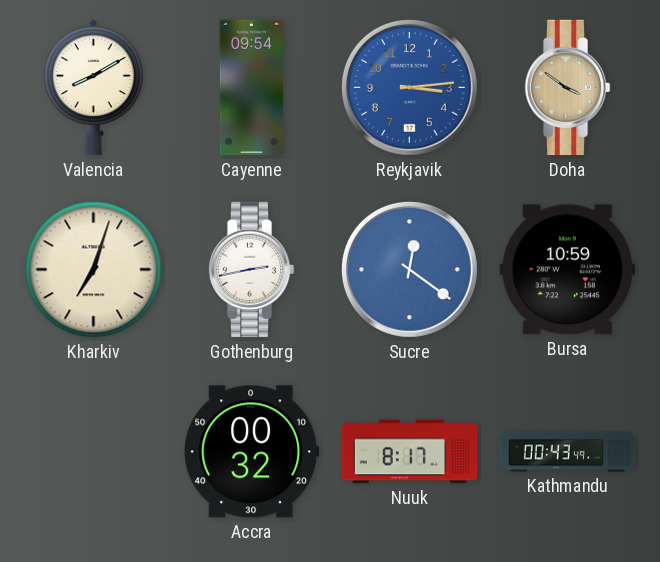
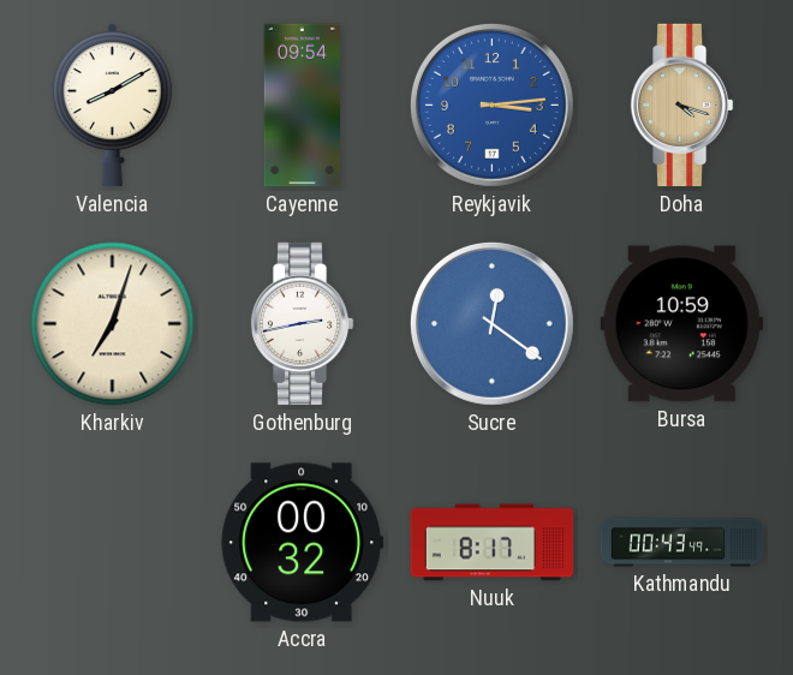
Doha: 3:51 -> 4:18 (681, 106)
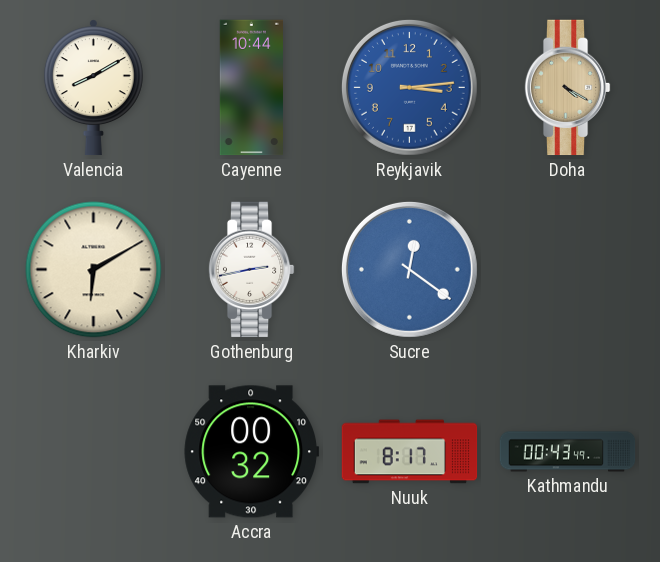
Cayenne: 09:54 -> 10:44 (252, 88)
Doha: 4:18 -> 4:20 (567, 88)
Kharkiv: 7:03 -> 6:10 (94, 270)
Bursa: 10:59 -> none (681, 324)
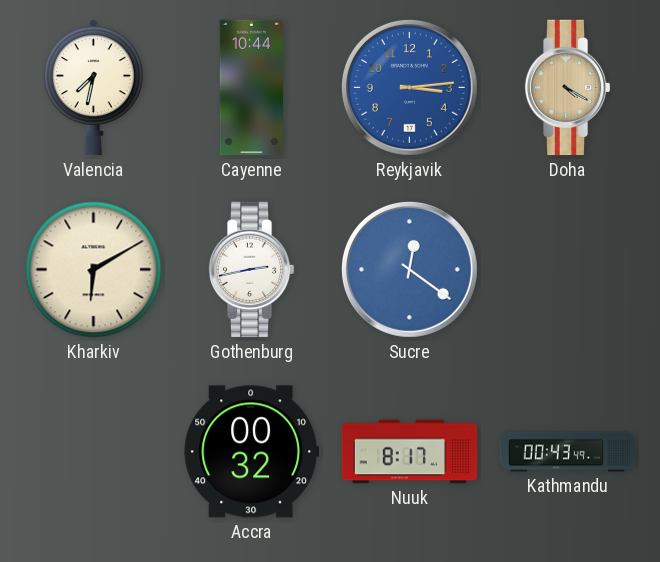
Valencia: 8:10 -> 7:32 (93, 88)
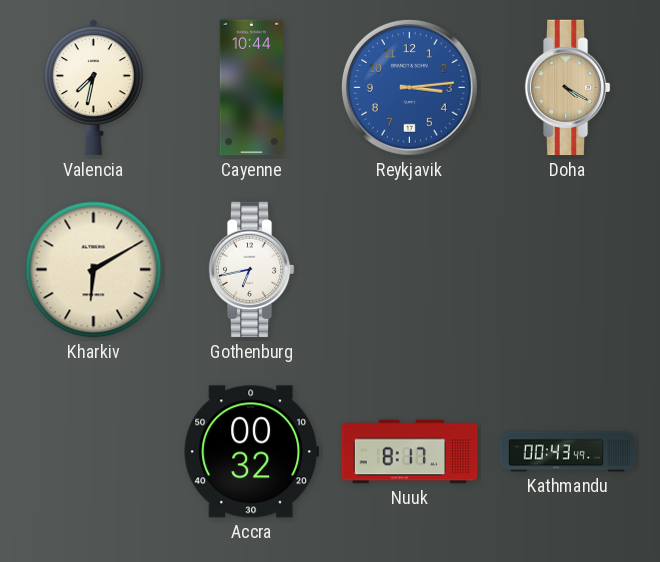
Gothenburg: 2:43 -> 6:43 (251, 270)
Sucre: 12:21 -> none (409, 269)
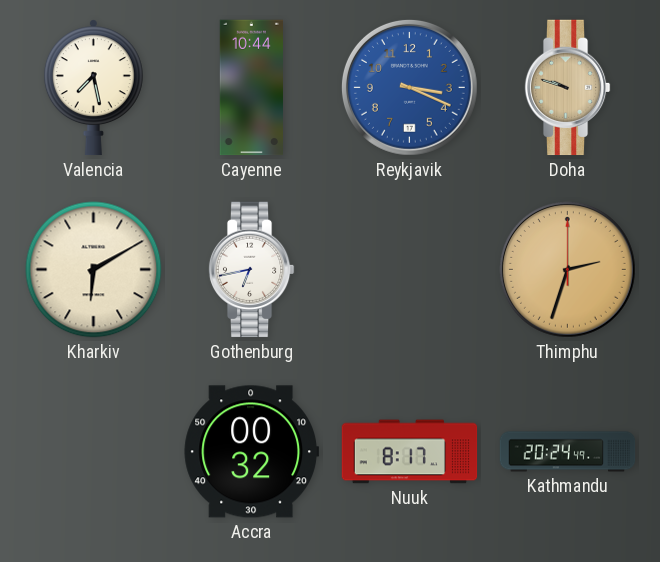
Valencia: 7:32 -> 7:28 (93, 88)
Reykjavik: 3:14 -> 3:19 (409, 87)
Doha: 4:20 -> 9:48 (567, 88)
Thimphu: none -> 2:33 (567, 269)
Kathmandu: 00:43 -> 20:24 (568, 452)
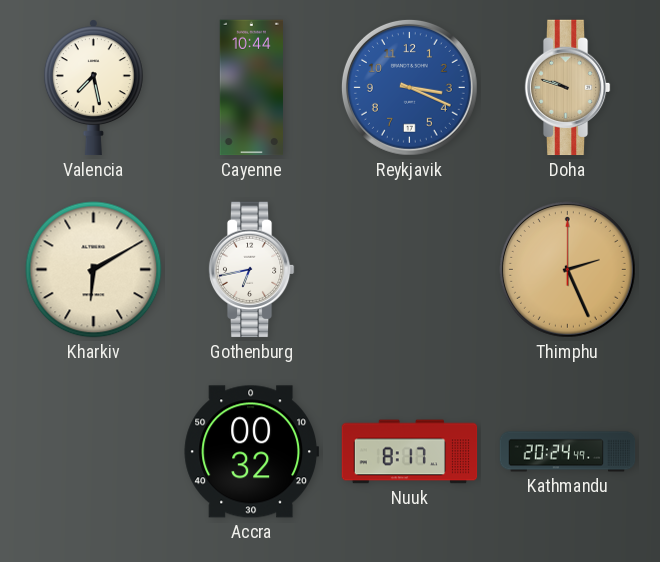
Thimphu: 2:33 -> 2:26 (567, 269)
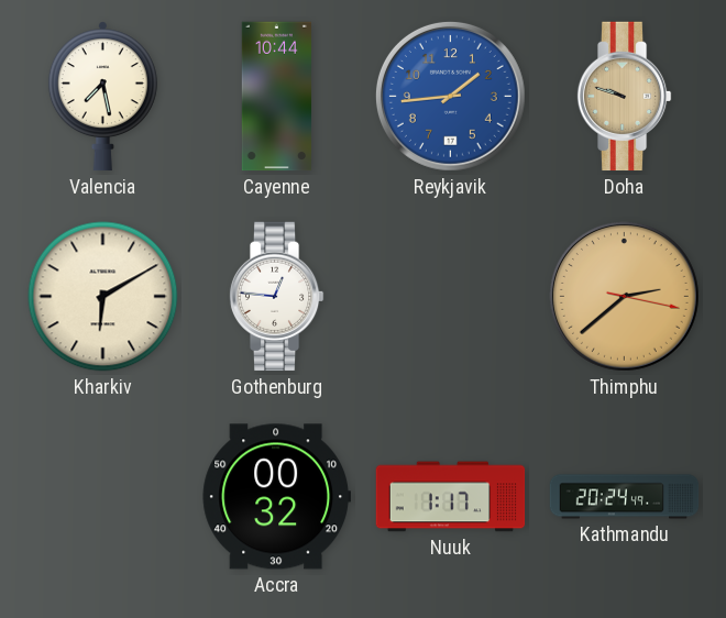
Reykjavik: 3:19 -> 1:44 (450, 96)
Gothenburg: 6:43 -> 12:46 (276, 297)
Thimphu: 2:26 -> 2:38 (624, 296)
Nuuk: 8:17 -> 1:17 (451, 497)
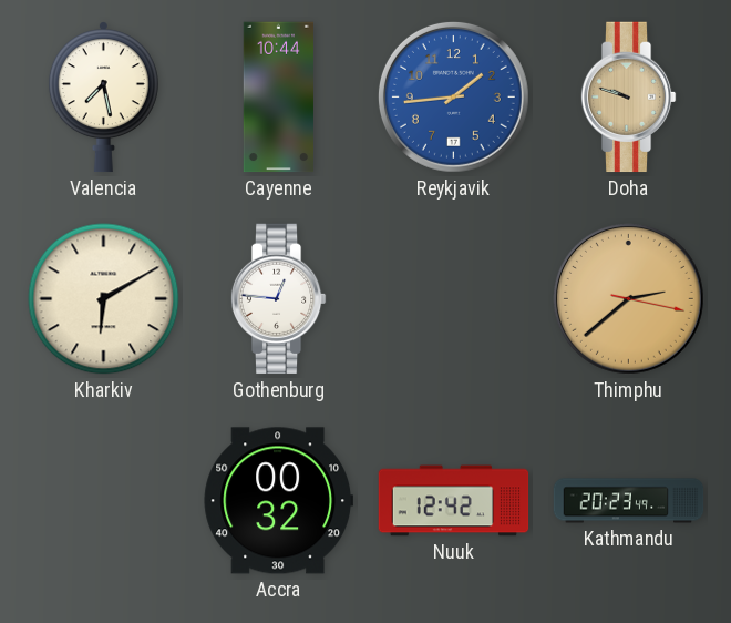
Nuuk: 1:17 -> 12:42 (454, 501)
Kathmandu: 20:24 -> 20:23 (629, 501)
